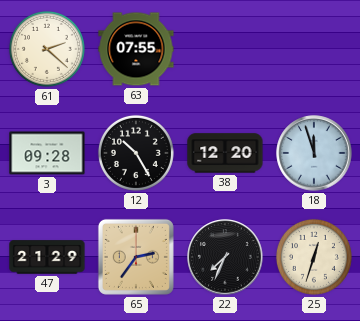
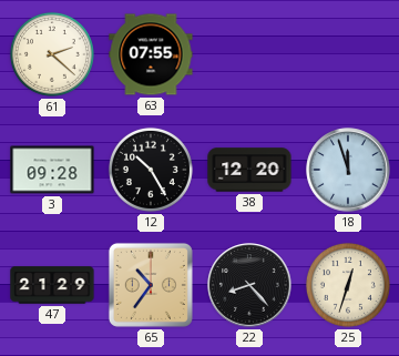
65: 2:36 -> 10:36 (151, 285)
22: 7:34 -> 8:23 (249, 285)
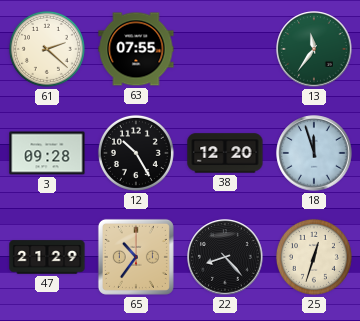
13: none -> 11:36 (314, 49)
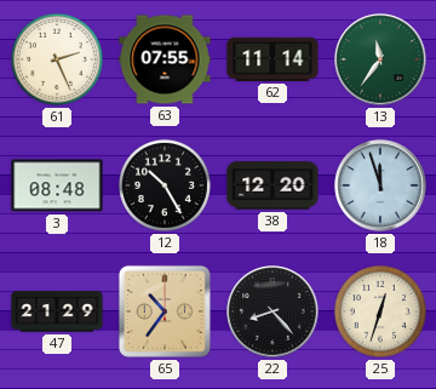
61: 2:22 -> 2:26 (57, 59)
62: none -> 11:14 (272, 59)
3: 09:28 -> 08:48 (57, 185)
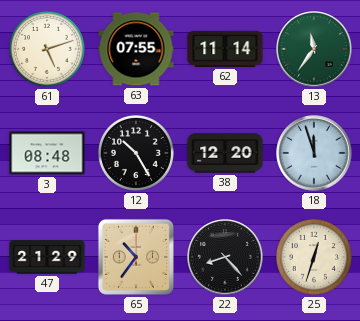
61: 2:26 -> 5:12 (47, 49)
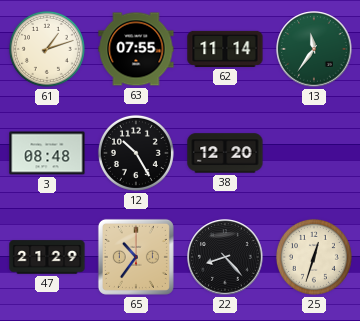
61: 5:12 -> 1:12 (47, 49)
18: 11:57 -> none (314, 153)
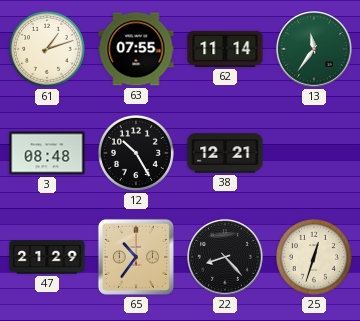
38: 12:20 -> 12:21 (225, 153)
